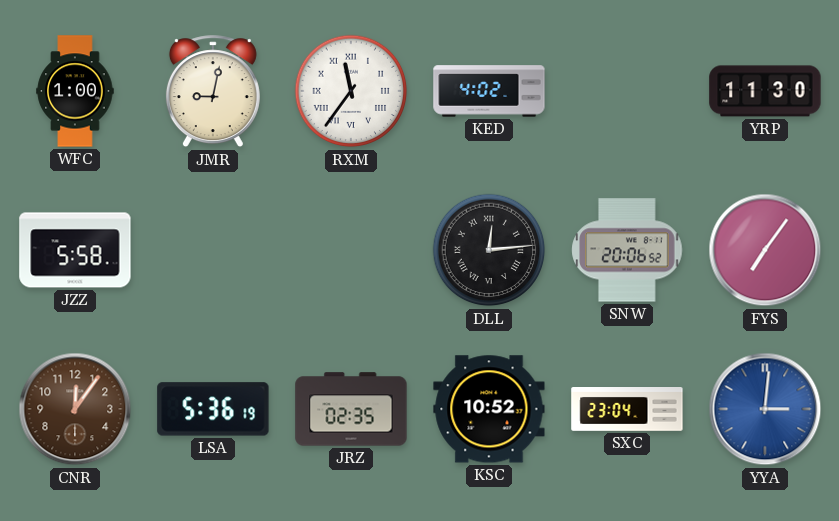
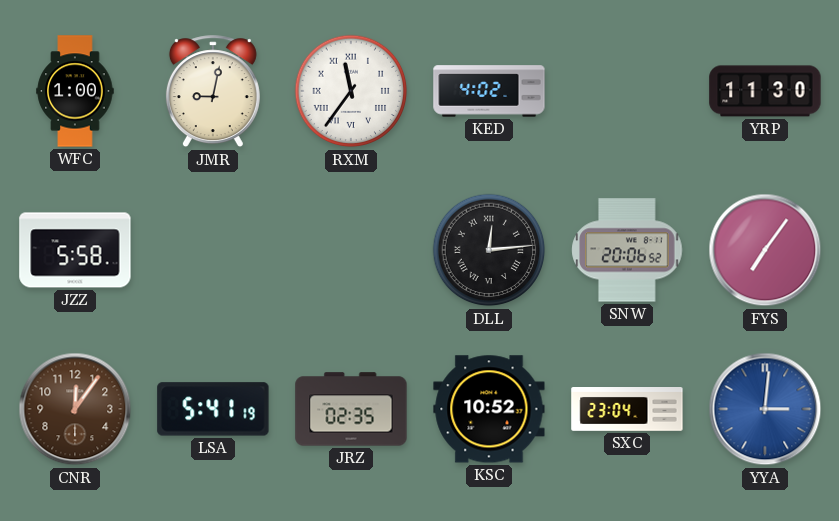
LSA: 5:36 -> 5:41 (213, 409)
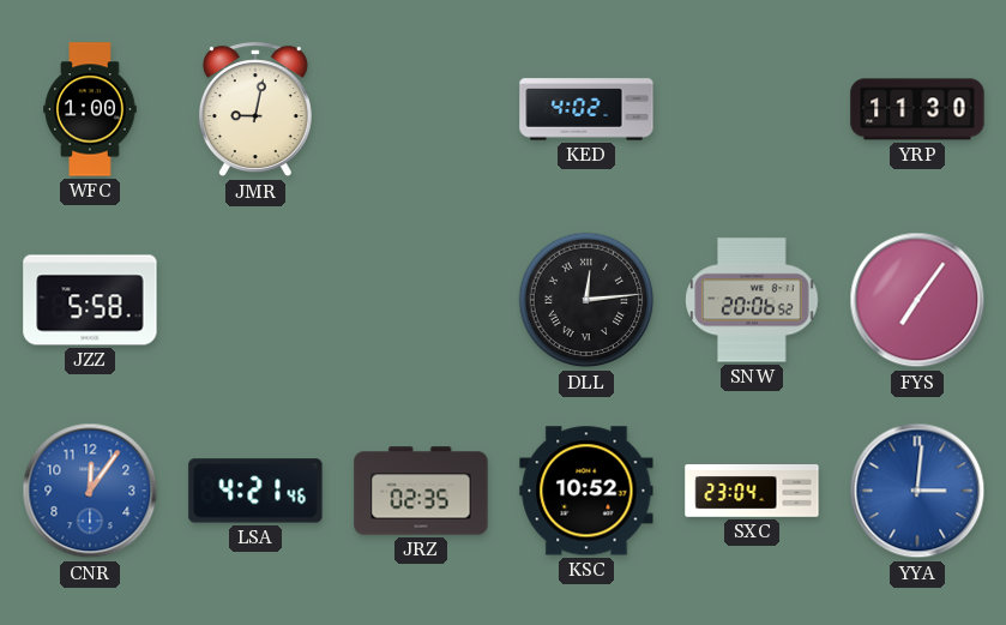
RXM: 11:36 -> none (351, 91)
CNR dial: brown -> blue (90, 491)
LSA: 5:41 -> 4:21 (255, 491)
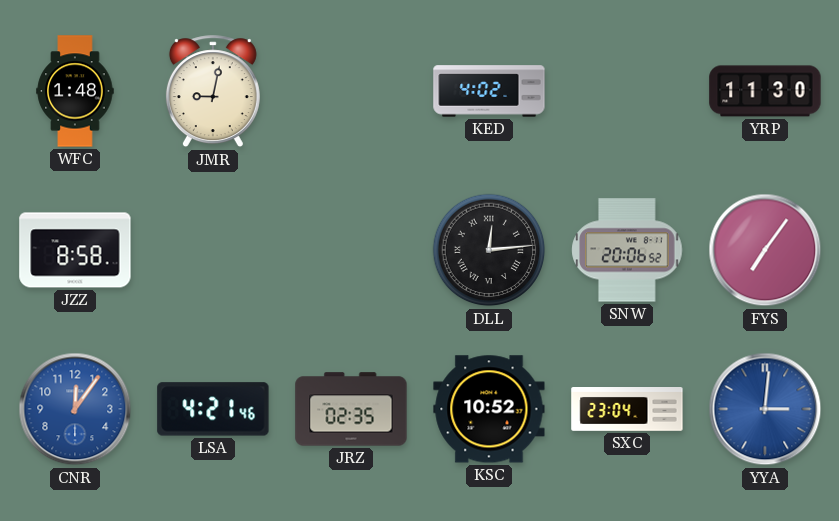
WFC: 1:00 -> 1:48 (75, 91)
JZZ: 5:58 -> 8:58 (75, 250)
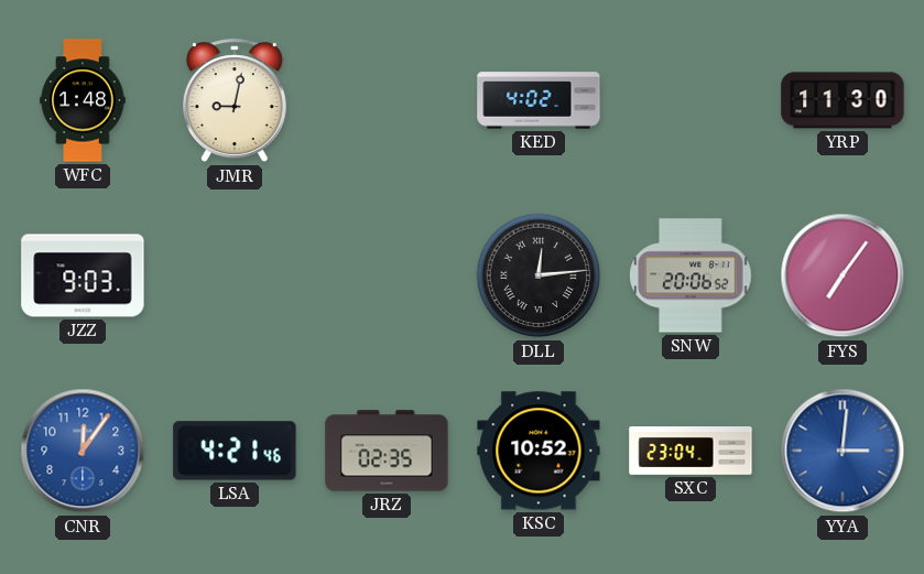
JZZ: 8:58 -> 9:03 (83, 275)
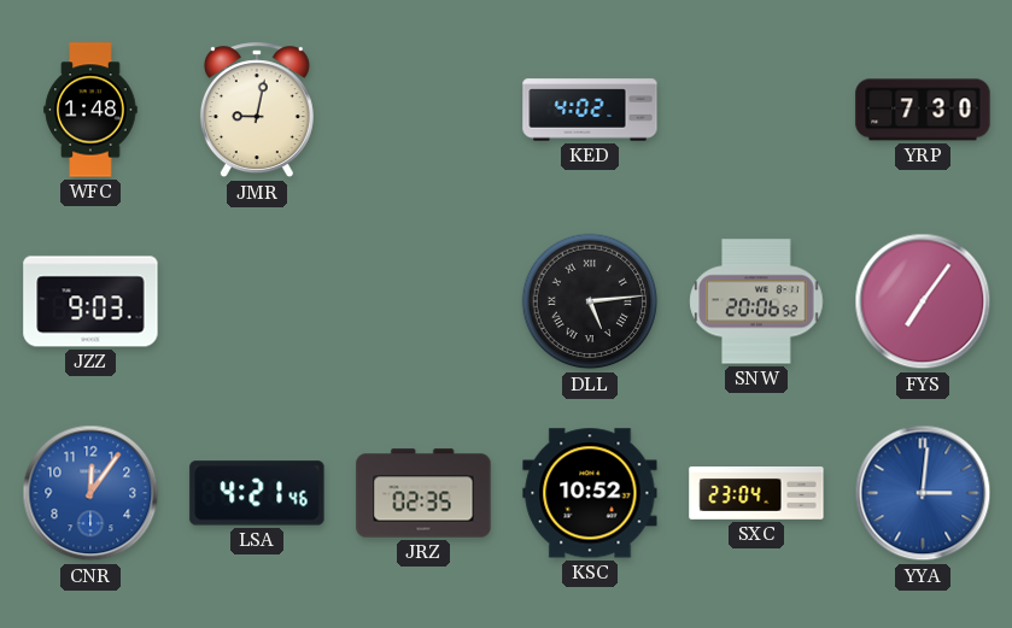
YRP: 11:30 -> 7:30 (923, 110)
DLL: 12:14 -> 5:14 (590, 301)
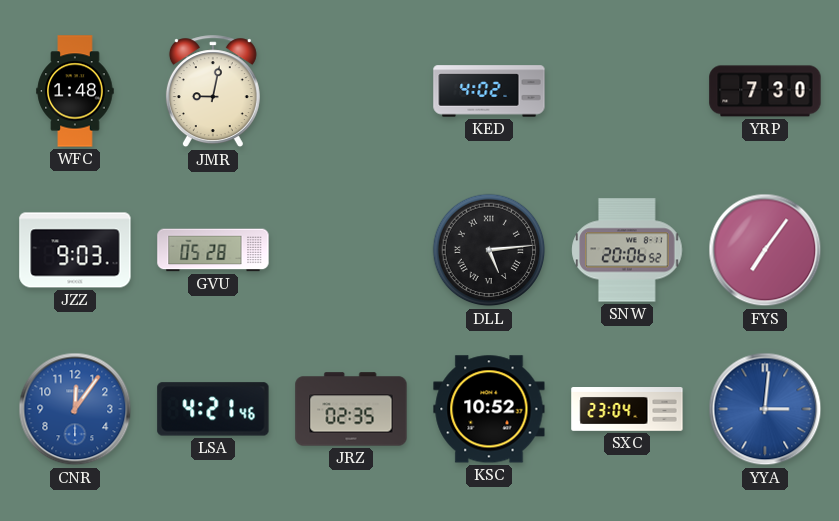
GVU: none -> 05:28 (213, 250)
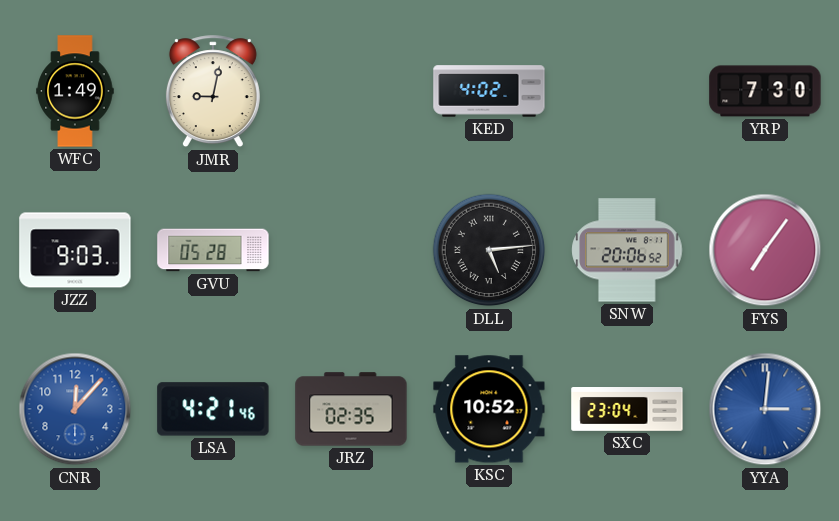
WFC: 1:48 -> 1:49 (75, 91)
CNR: 12:06 -> 12:07 (75, 409)
